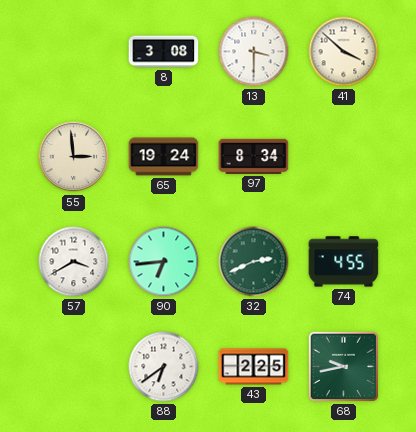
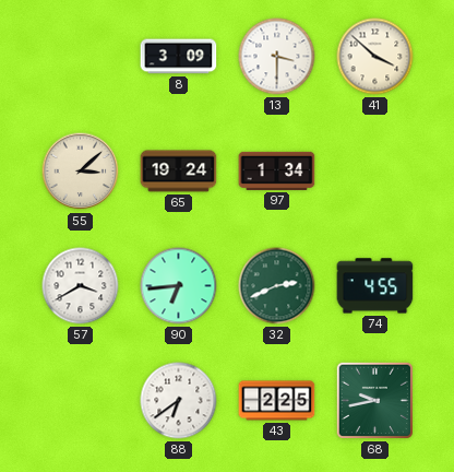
8: 3:08 -> 3:09 (179, 57)
55: 2:59 -> 3:08 (81, 172)
97: 8:34 -> 1:34 (277, 170)
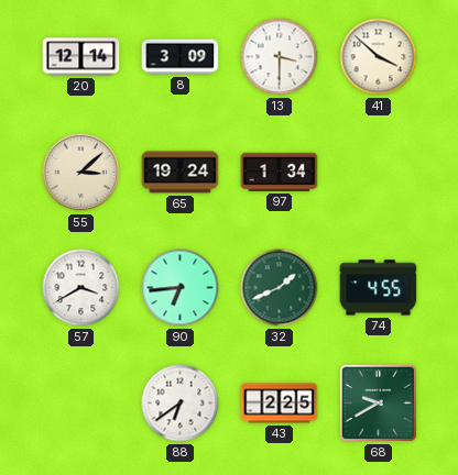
20: none -> 12:14 (81, 57)
32: 2:41 -> 1:41 (280, 288)
68: 9:43 -> 9:40 (378, 402)
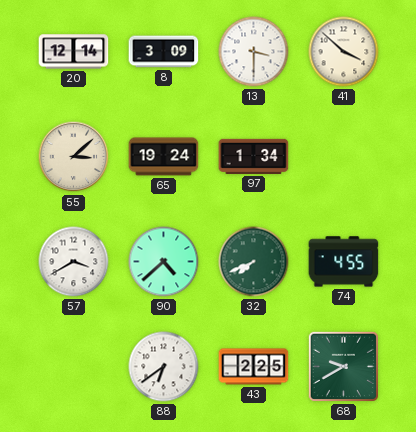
90: 6:44 -> 4:38 (164, 262)
32: 1:41 -> 7:41 (254, 262)
